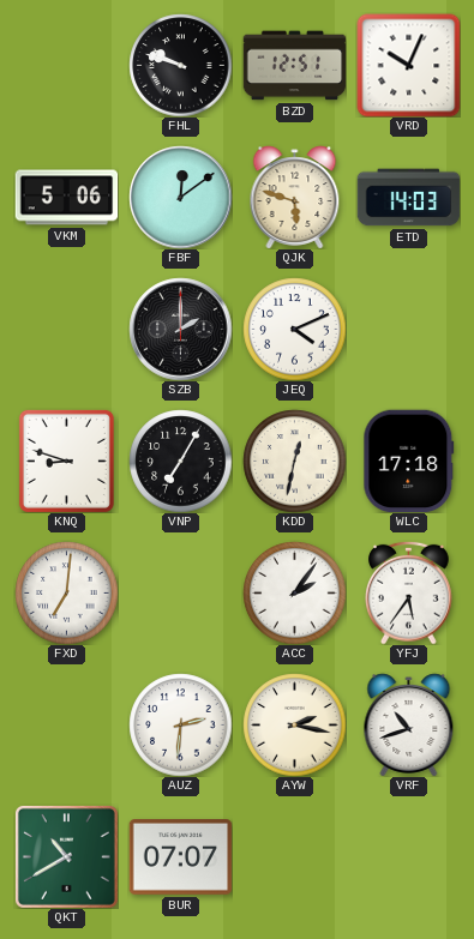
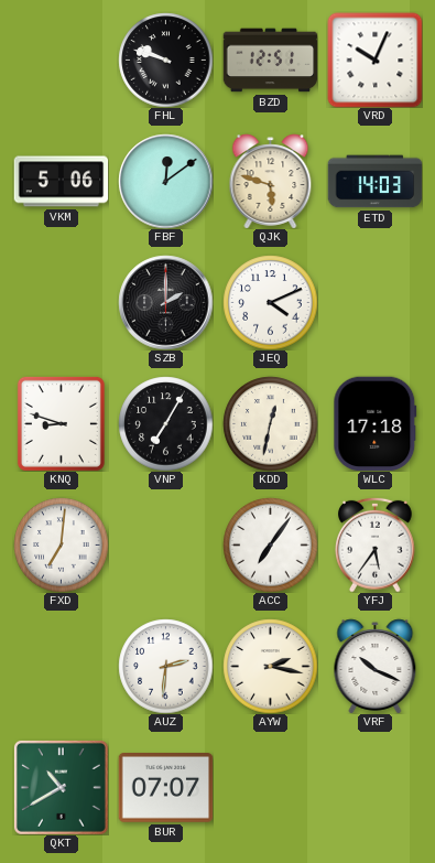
ACC: 2:06 -> 7:06 (270, 544)
VRF: 10:42 -> 10:19 (376, 666)
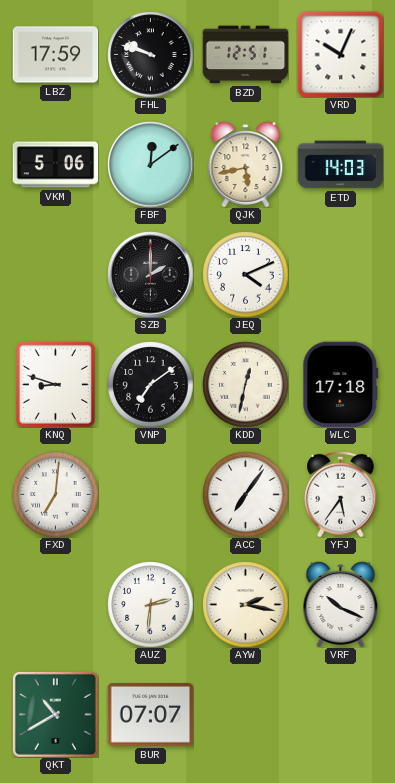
LBZ: none -> 17:59 (55, 55)
QJK: 5:48 -> 5:43 (246, 164)
VNP: 7:05 -> 7:09 (150, 384)
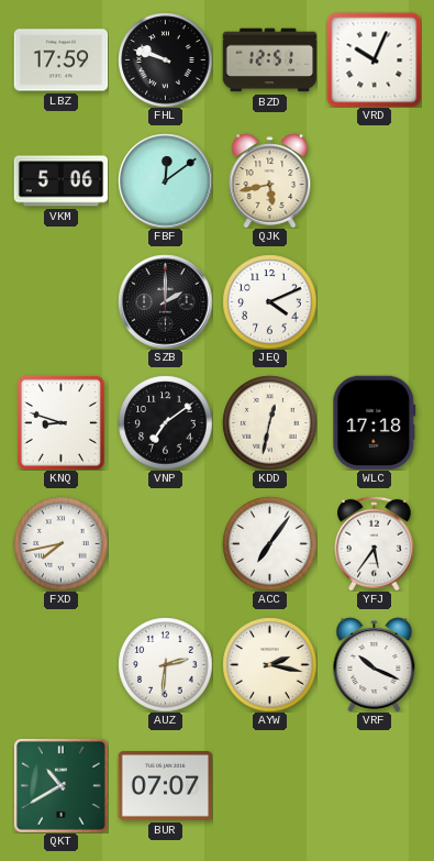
ETD: 14:03 -> none (340, 165)
FXD: 7:01 -> 7:43 (60, 543)
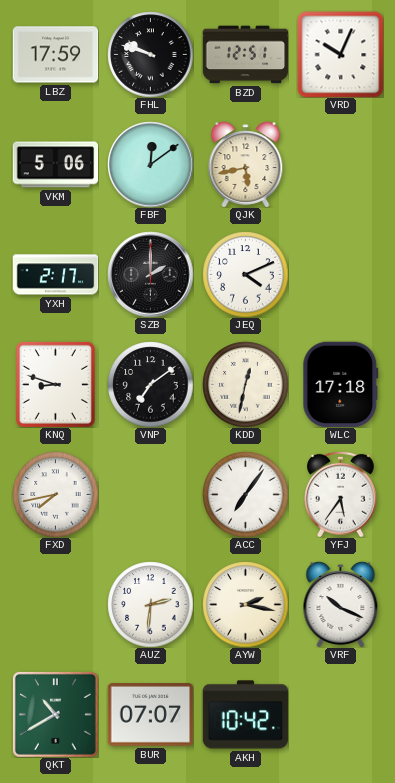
YXH: none -> 2:17 (55, 275)
AKH: none -> 10:42 (245, 715)
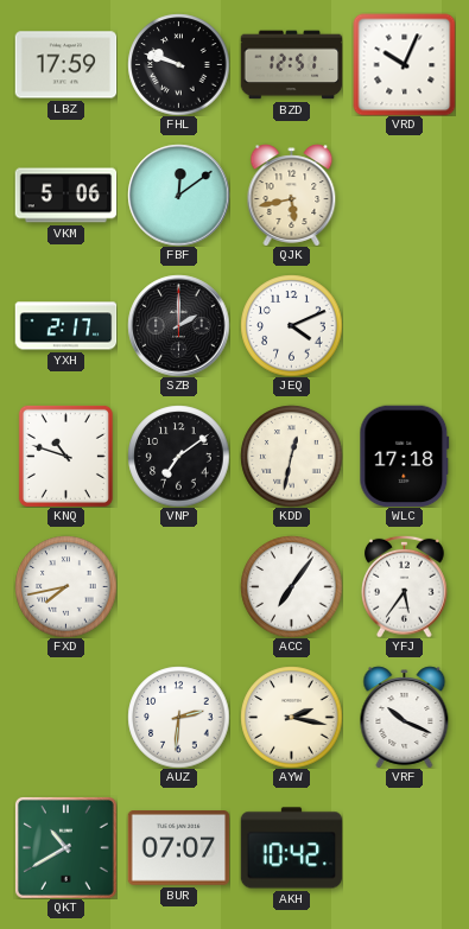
KNQ: 8:48 -> 10:48 (65, 456)
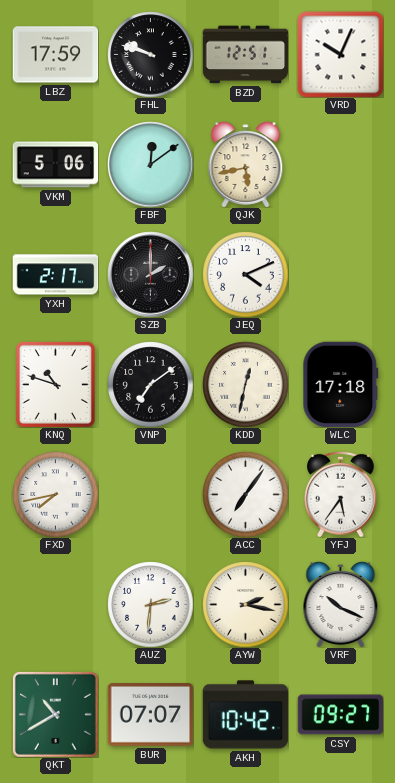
CSY: none -> 09:27 (340, 715)
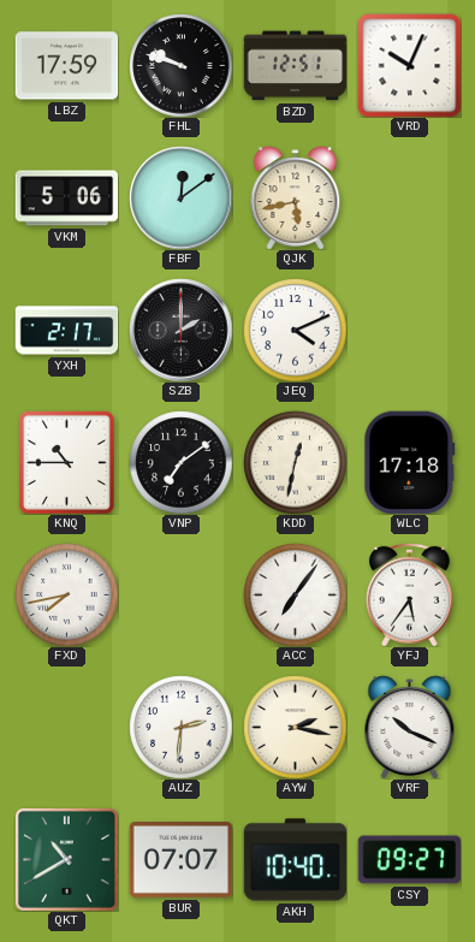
KNQ: 10:48 -> 10:45 (66, 462)
AKH: 10:42 -> 10:40 (295, 860)
